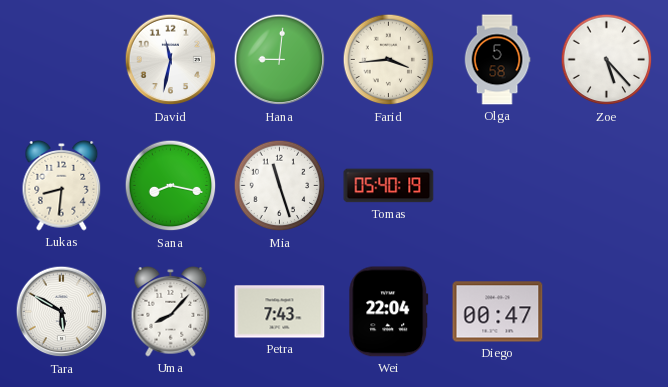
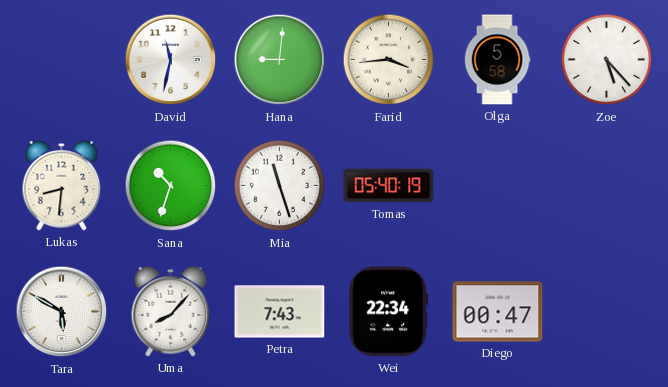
Sana: 8:17 -> 10:33 (171, 186)
Wei: 22:04 -> 22:34 (389, 312)
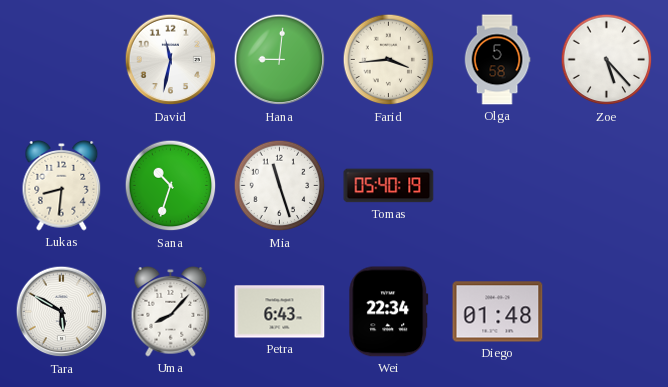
Petra: 7:43 -> 6:43 (280, 312)
Diego: 00:47 -> 01:48 (498, 312)
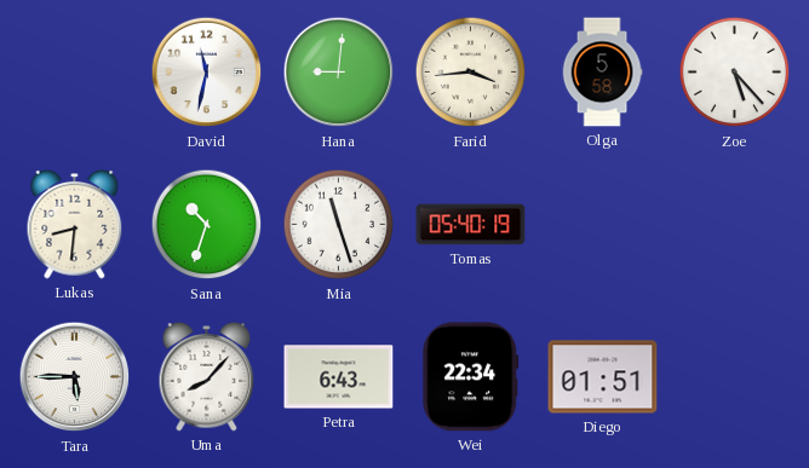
Tara: 5:50 -> 5:45 (75, 377)
Diego: 01:48 -> 01:51 (603, 377)
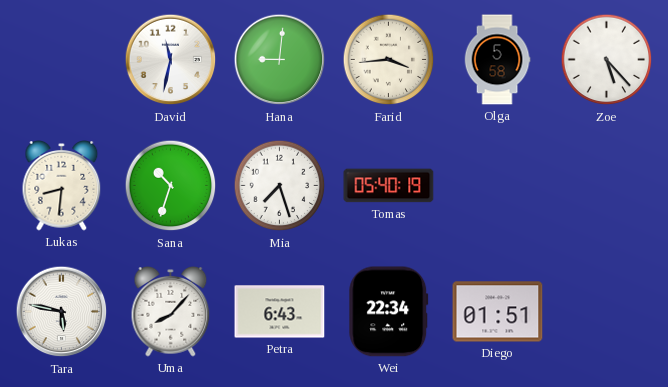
Mia: 11:27 -> 7:27 (280, 186)
Tara: 5:45 -> 5:47 (62, 312)
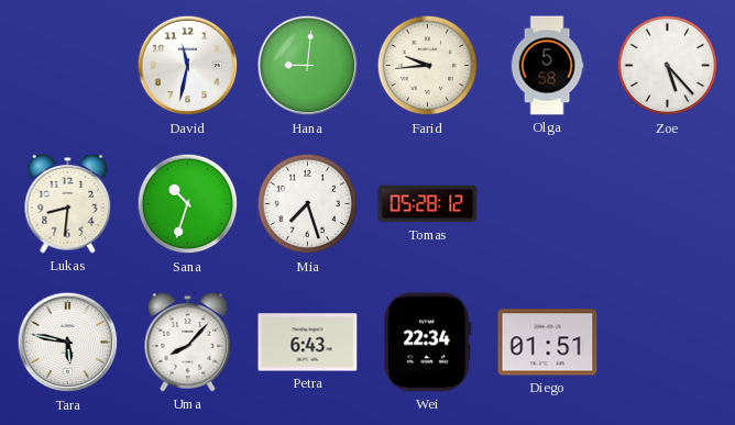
Farid: 3:44 -> 9:44 (428, 66)
Tomas: 05:40 -> 05:28 (428, 204)
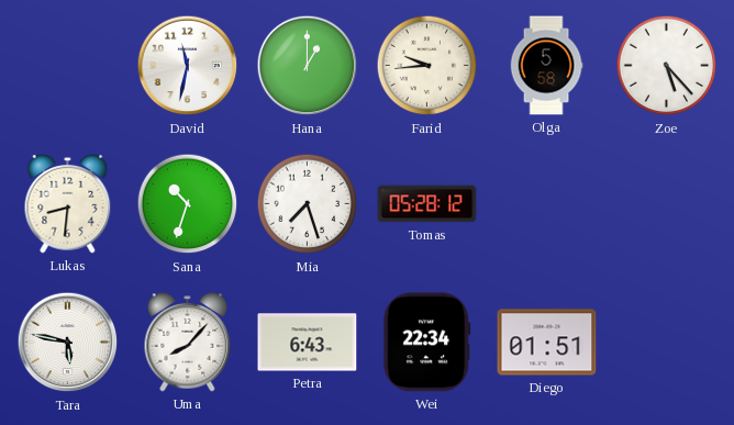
Hana: 9:01 -> 1:00 (308, 66)
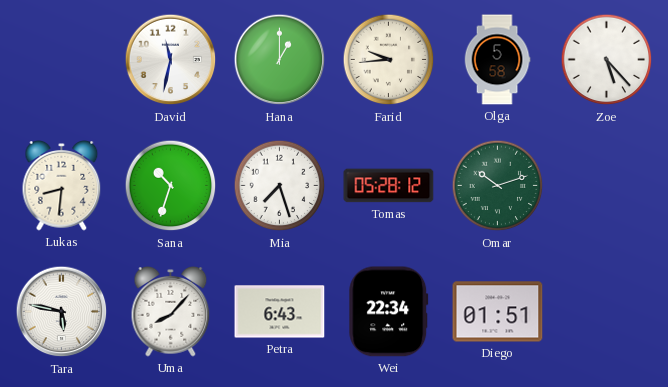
Omar: none -> 10:12 (498, 186)
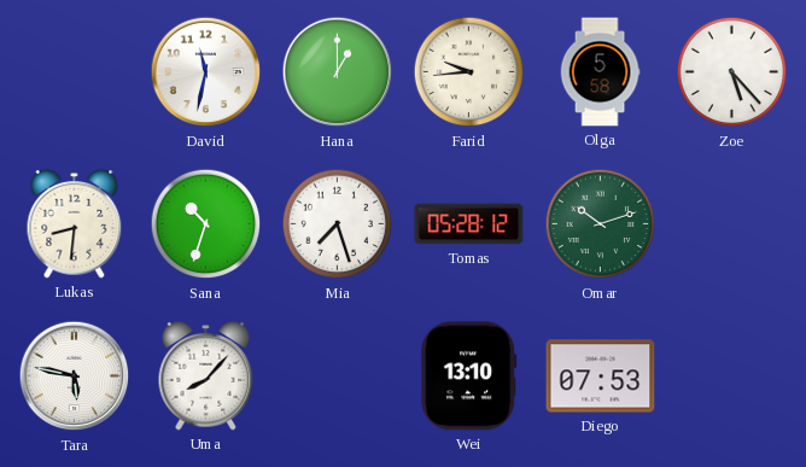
Petra: 6:43 -> none (280, 312)
Wei: 22:34 -> 13:10 (469, 376)
Diego: 01:51 -> 07:53 (601, 376)
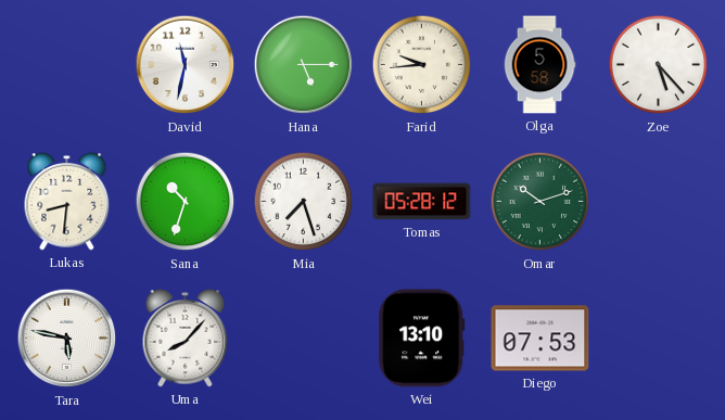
Hana: 1:00 -> 5:15 (304, 65)
